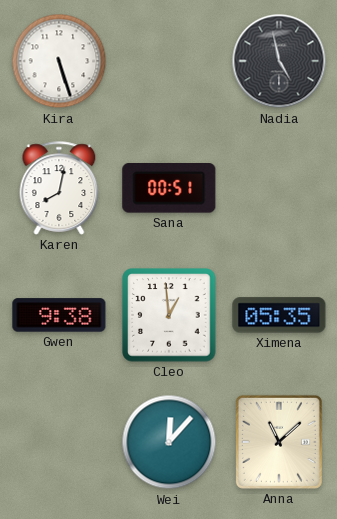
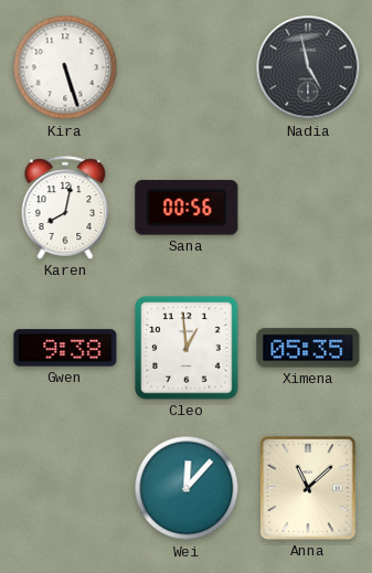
Sana: 00:51 -> 00:56 (187, 209)
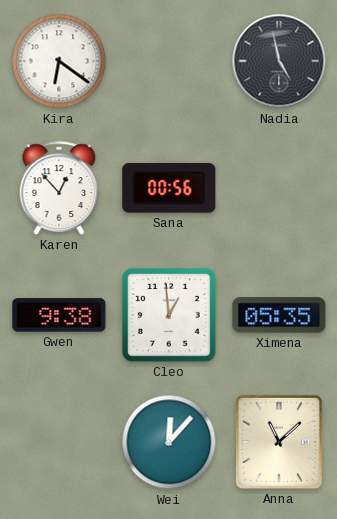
Kira: 5:27 -> 6:21 (59, 61)
Karen: 8:02 -> 12:53 (59, 188)
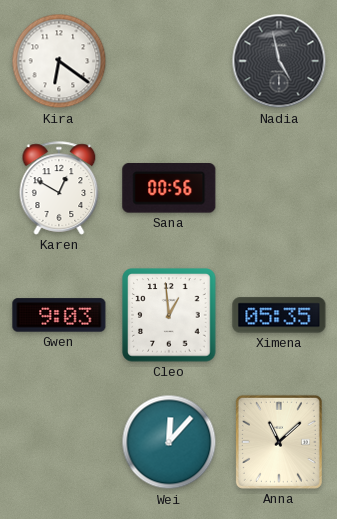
Karen: 12:53 -> 12:50 (59, 188)
Gwen: 9:38 -> 9:03 (59, 315)
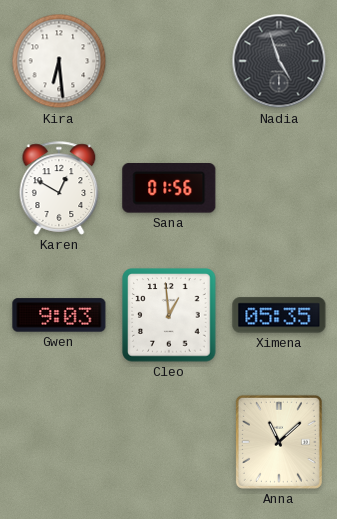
Kira: 6:21 -> 6:29 (59, 61)
Nadia: 4:58 -> 4:57 (279, 61)
Sana: 00:56 -> 01:56 (169, 189)
Wei: 12:07 -> none (169, 442)
